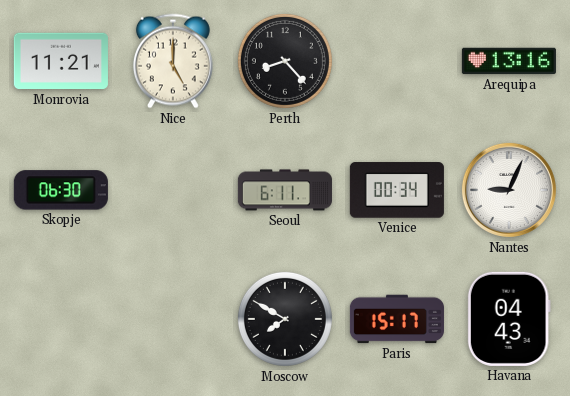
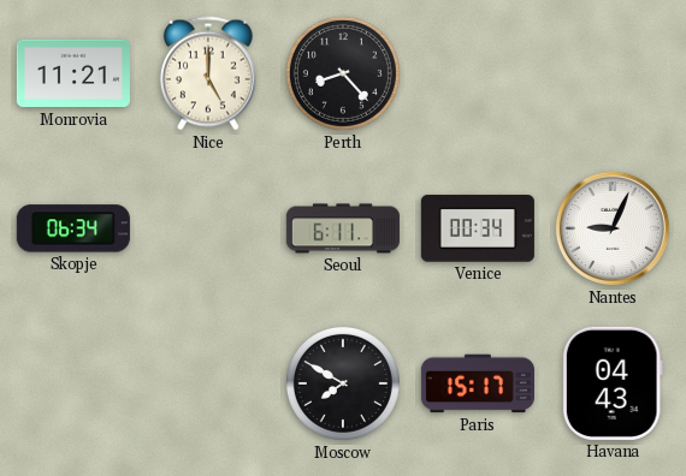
Arequipa: 13:16 -> none (509, 61)
Skopje: 06:30 -> 06:34 (73, 228)
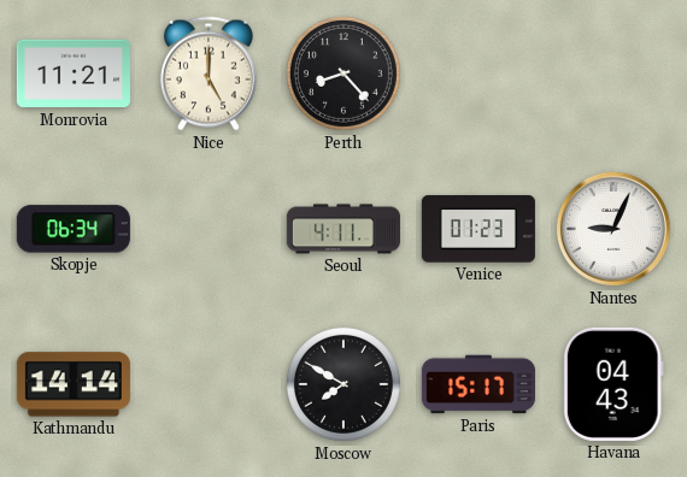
Seoul: 6:11 -> 4:11 (343, 229)
Venice: 00:34 -> 01:23 (478, 229)
Kathmandu: none -> 14:14 (74, 384)
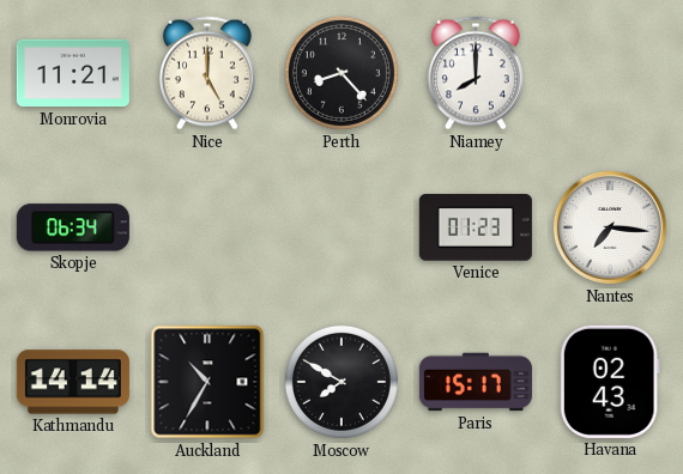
Niamey: none -> 8:00 (476, 73)
Seoul: 4:11 -> none (343, 229)
Nantes: 9:04 -> 7:16 (610, 227)
Auckland: none -> 10:35 (207, 382)
Havana: 04:43 -> 02:43 (610, 382)
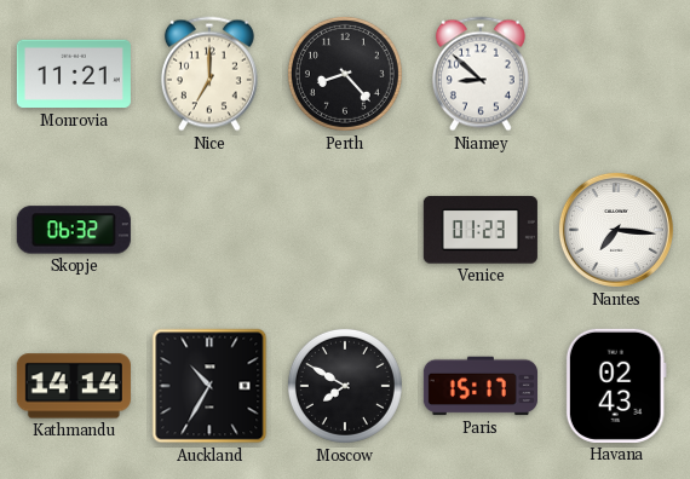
Nice: 5:00 -> 7:00 (209, 74)
Niamey: 8:00 -> 8:52 (481, 74)
Skopje: 06:34 -> 06:32 (74, 230)
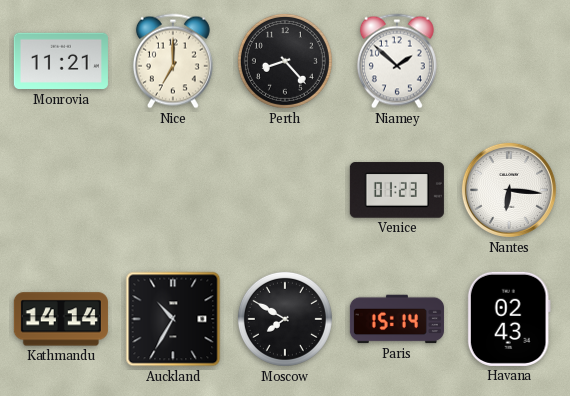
Niamey: 8:52 -> 1:52 (397, 61)
Skopje: 06:32 -> none (74, 230)
Nantes: 7:16 -> 6:16 (509, 190)
Paris: 15:17 -> 15:14 (397, 319)
